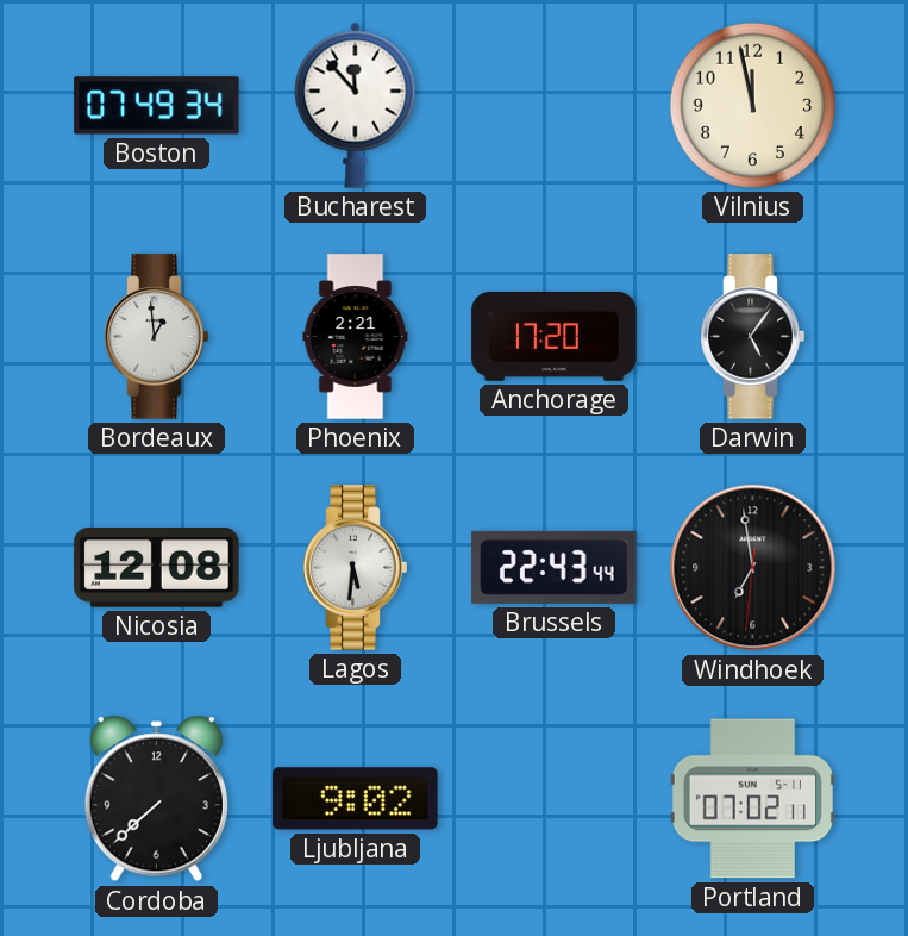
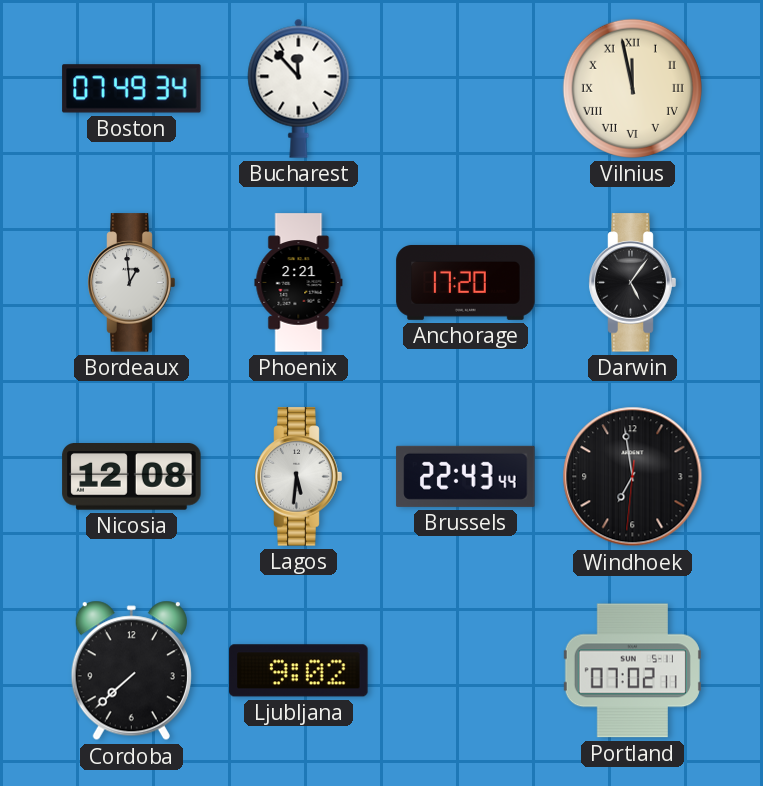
Vilnius numerals: Arabic -> Roman (632, 88)
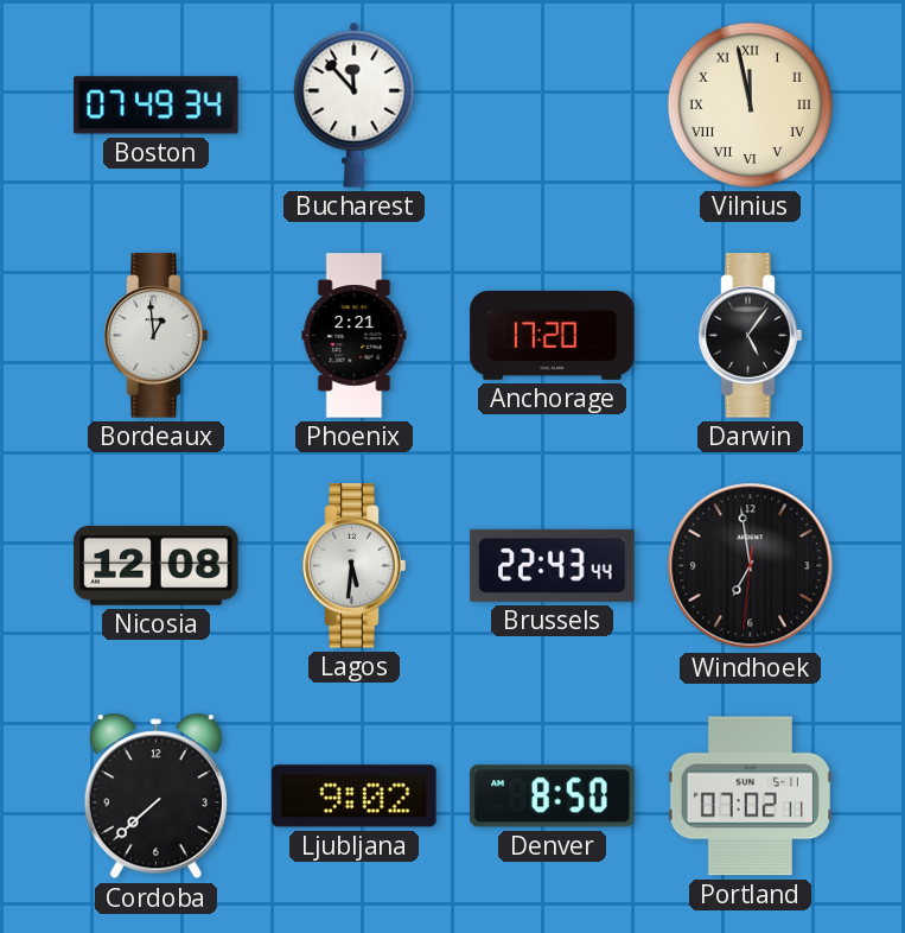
Denver: none -> 8:50 (553, 796)
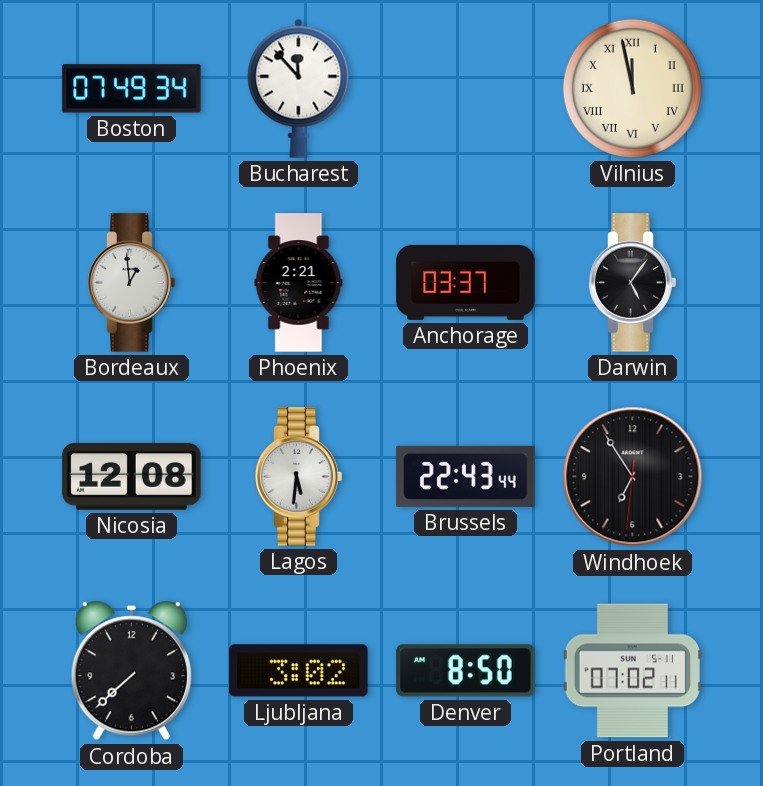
Anchorage: 17:20 -> 03:37 (466, 282)
Windhoek: 6:58 -> 6:54 (633, 477)
Ljubljana: 9:02 -> 3:02 (299, 671)
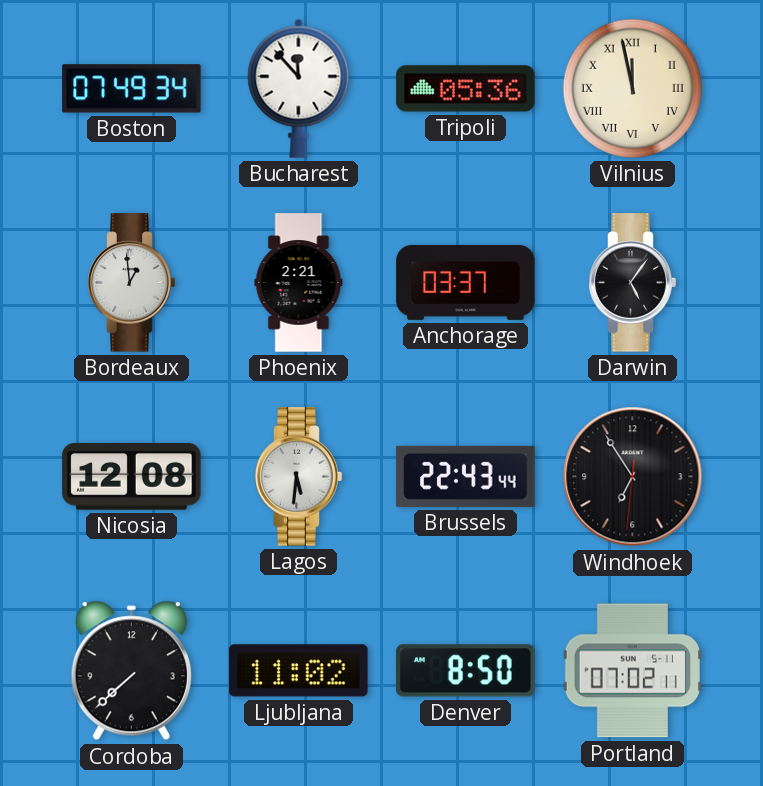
Tripoli: none -> 05:36 (466, 89)
Ljubljana: 3:02 -> 11:02 (299, 671)
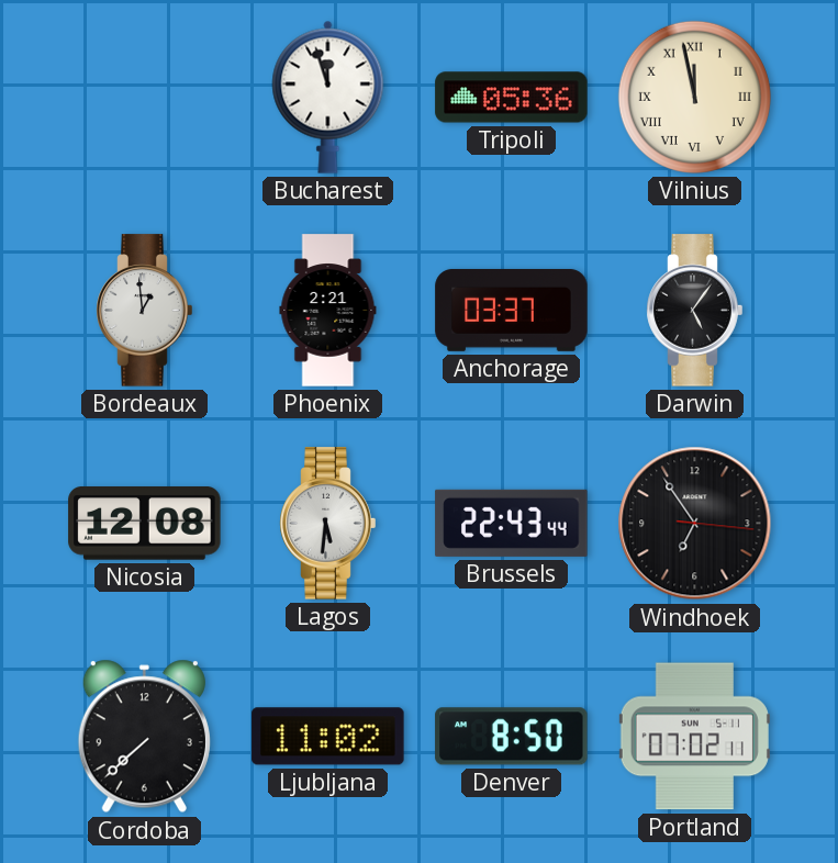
Boston: 07:49 -> none (132, 89)
Bucharest: 11:53 -> 11:57 (328, 97)
Windhoek: 6:54:31 -> 6:54:16 (695, 524)
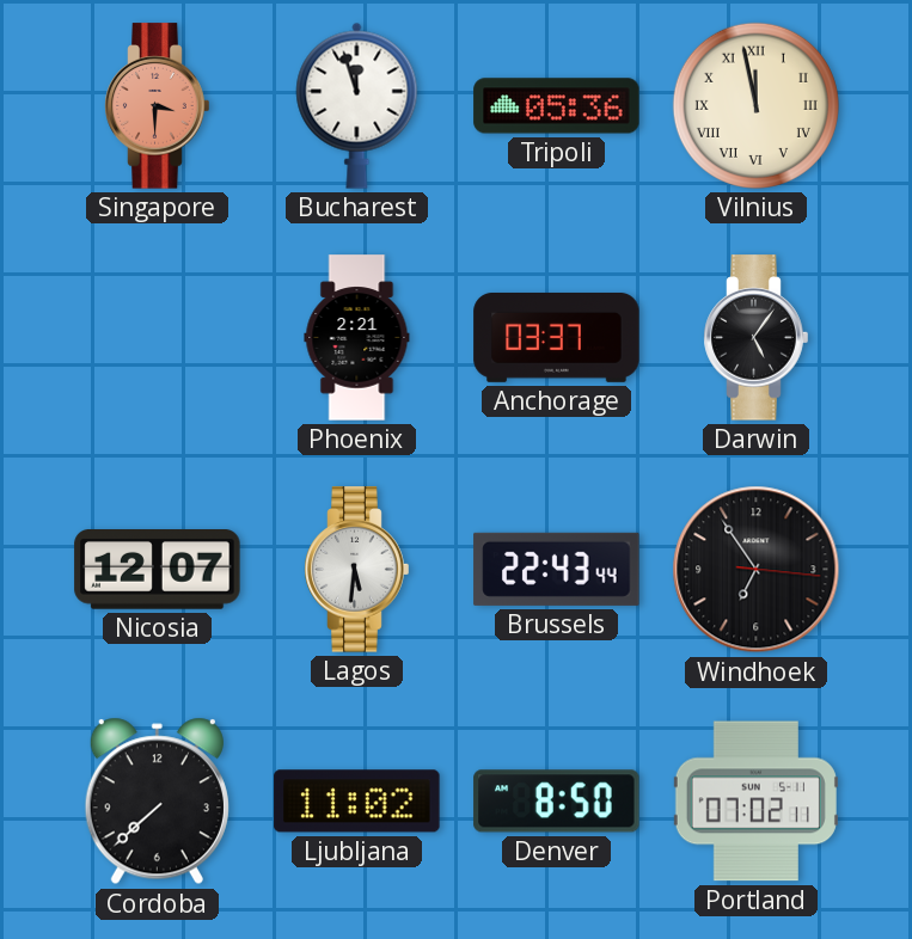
Singapore: none -> 3:30 (158, 106)
Bordeaux: 12:59 -> none (145, 311)
Nicosia: 12:08 -> 12:07 (158, 570)
